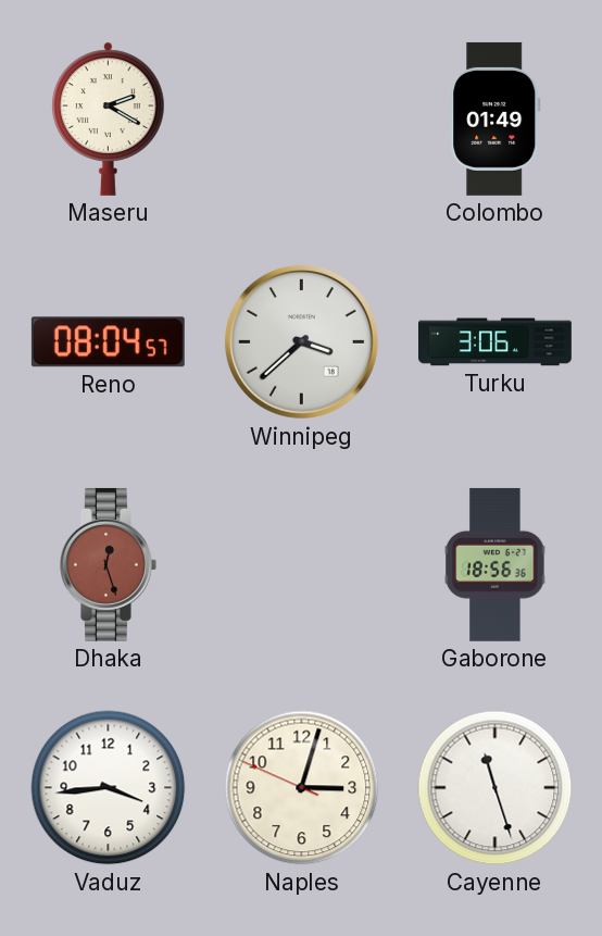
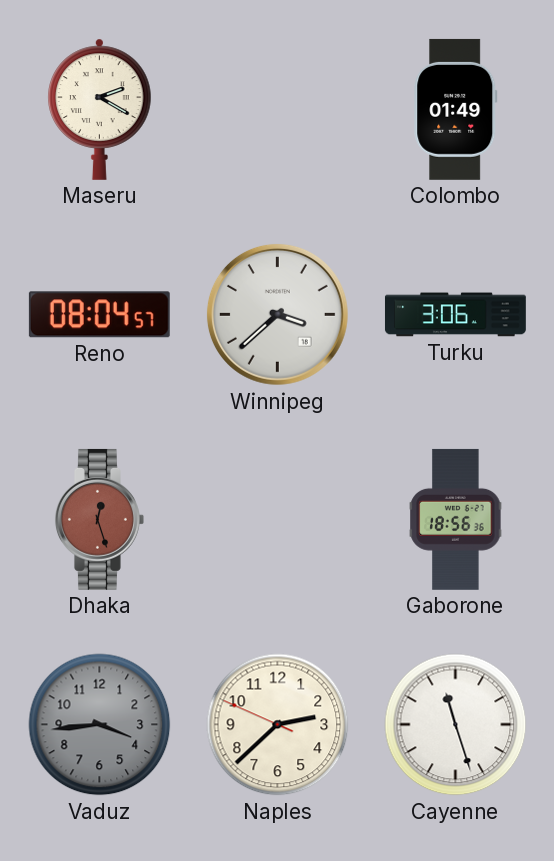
Vaduz dial: white -> grey (100, 725)
Naples: 3:02 -> 2:37 (278, 725)
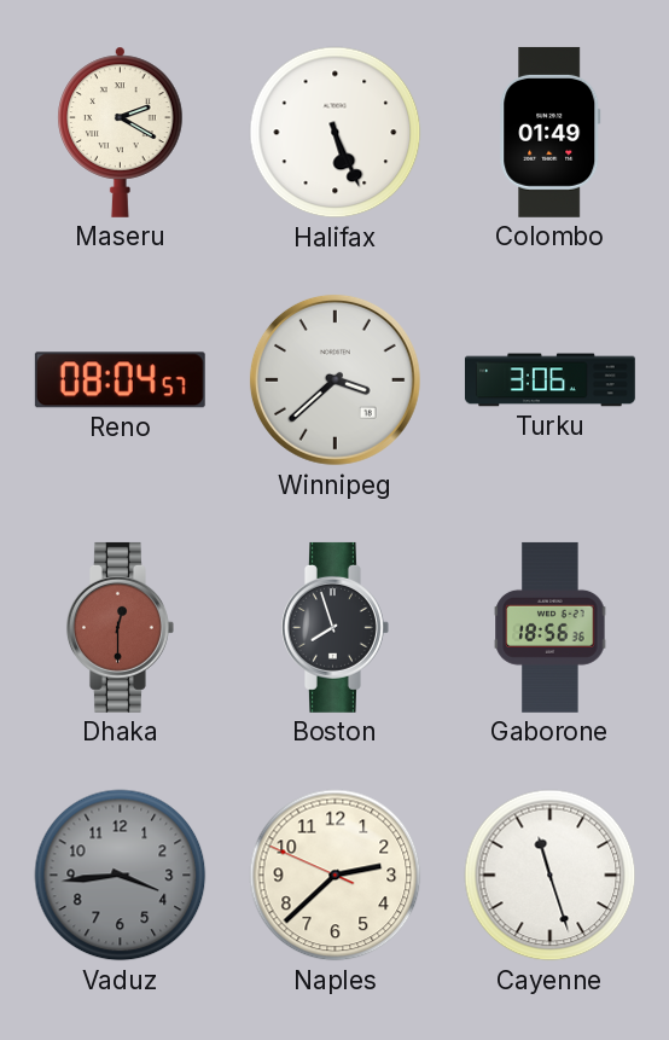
Halifax: none -> 5:26 (336, 133)
Dhaka: 12:27 -> 12:30 (120, 627)
Boston: none -> 7:57 (334, 627)
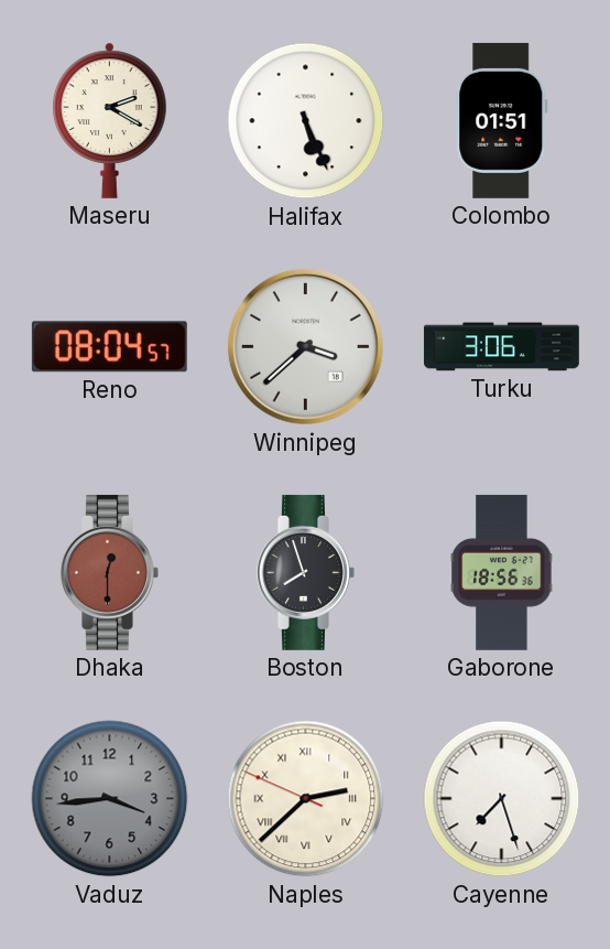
Colombo: 01:49 -> 01:51 (502, 120)
Naples numerals: Arabic -> Roman (306, 799)
Cayenne: 11:27 -> 7:27 (502, 799)
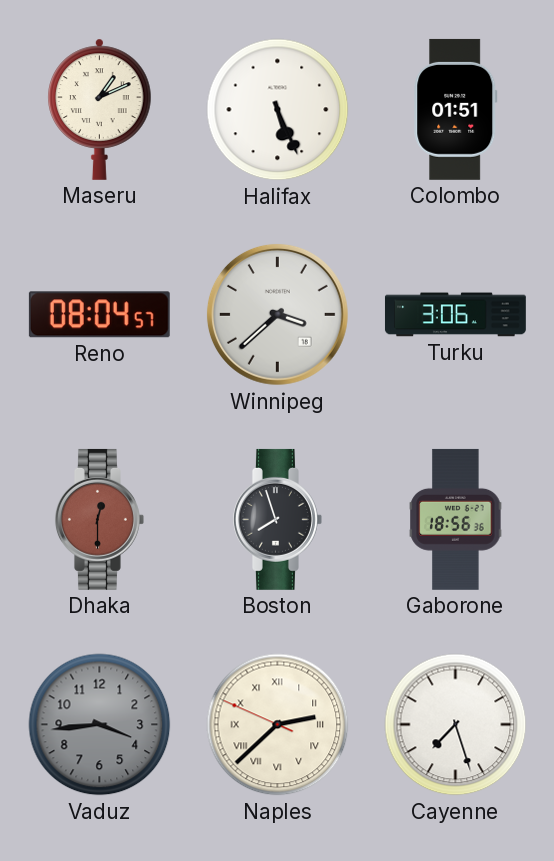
Maseru: 2:20 -> 1:11 (100, 109)
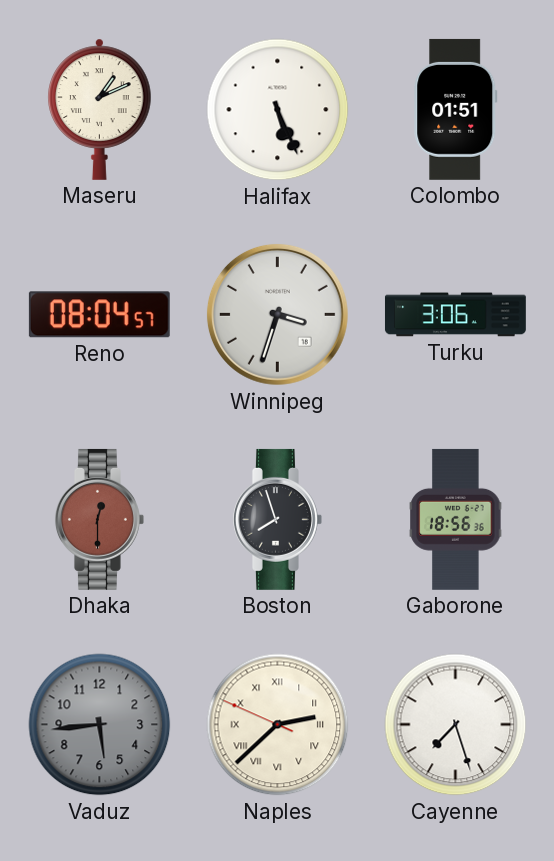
Winnipeg: 3:38 -> 3:33 (277, 314)
Vaduz: 3:44 -> 5:44 (100, 725)
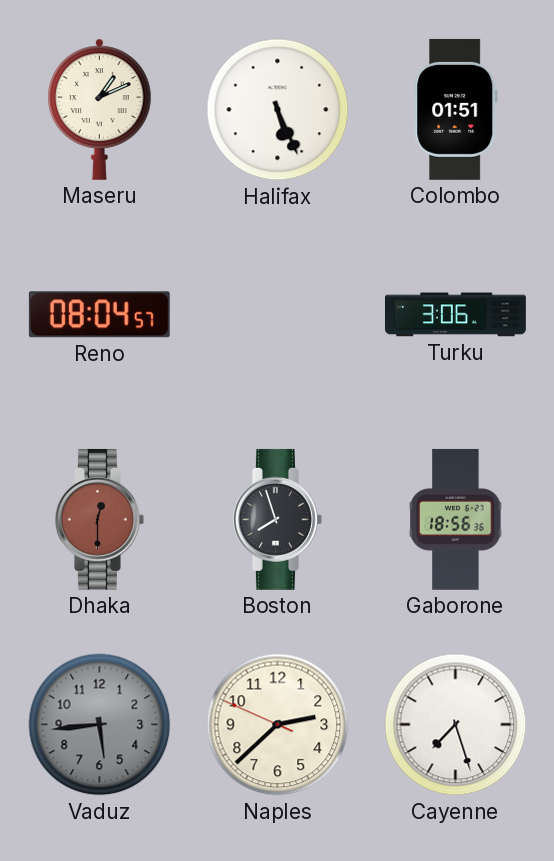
Winnipeg: 3:33 -> none (277, 314)
Naples numerals: Roman -> Arabic (278, 725)
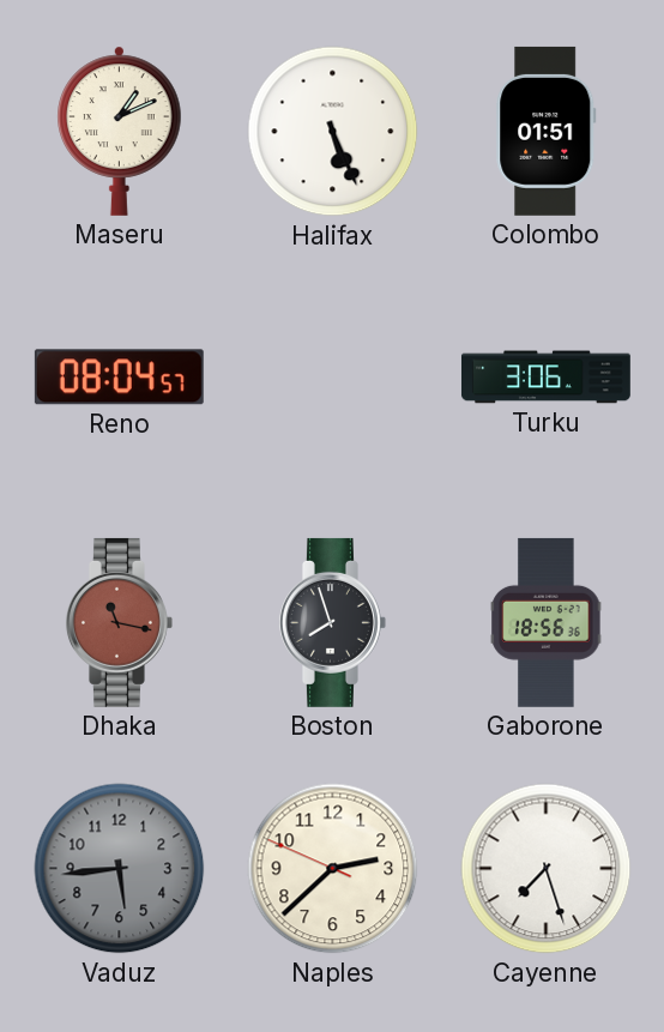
Dhaka: 12:30 -> 11:17 (119, 622)
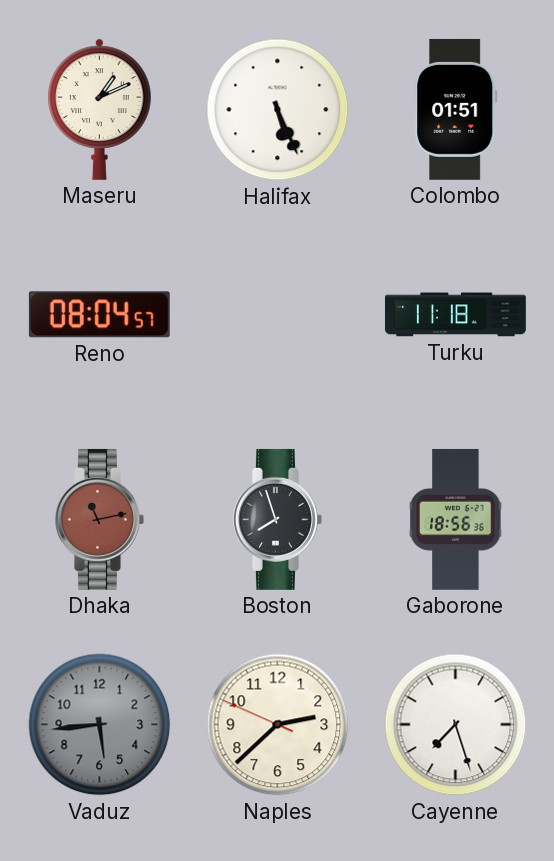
Turku: 3:06 -> 11:18 (455, 315)
Dhaka: 11:17 -> 11:13 (99, 519)
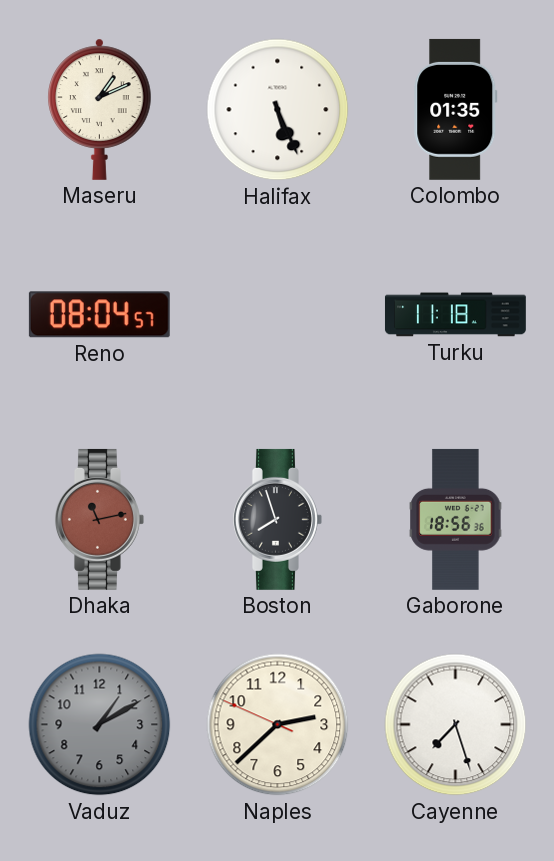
Colombo: 01:51 -> 01:35 (456, 109)
Vaduz: 5:44 -> 1:10 (100, 725)
